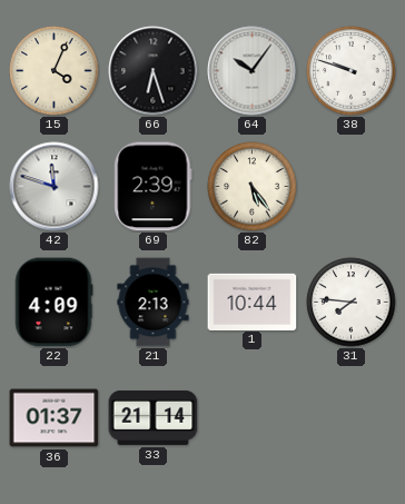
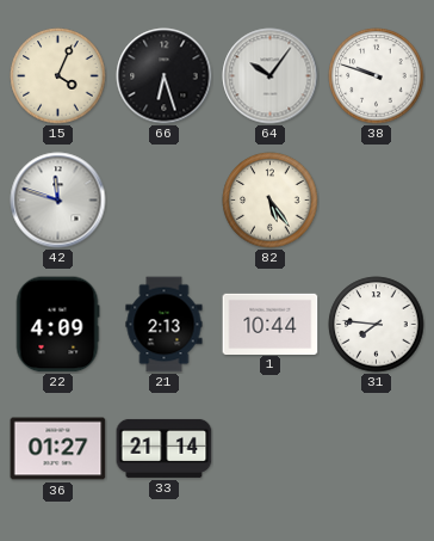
69: 2:39 -> none (154, 187)
36: 01:37 -> 01:27 (58, 449)
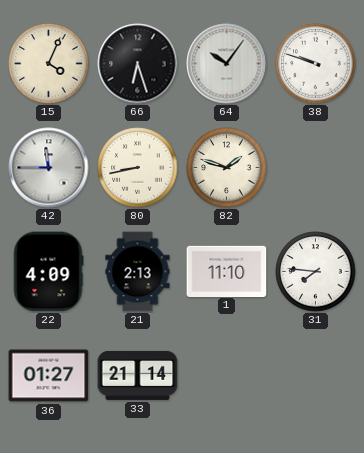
42: 11:48 -> 11:45 (49, 168)
80: none -> 8:43 (138, 168)
82: 5:24 -> 1:48 (227, 168)
1: 10:44 -> 11:10 (227, 271)
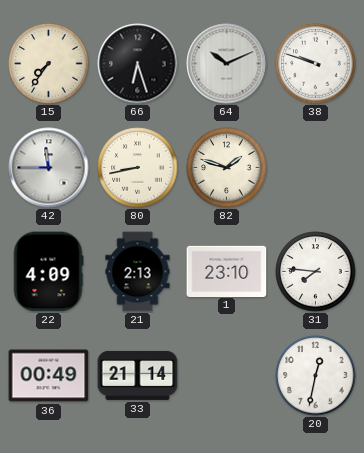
15: 4:04 -> 7:36 (49, 64)
64: 10:06 -> 10:11 (227, 64)
1: 11:10 -> 23:10 (227, 271)
36: 01:27 -> 00:49 (49, 376)
20: none -> 12:32 (316, 376)
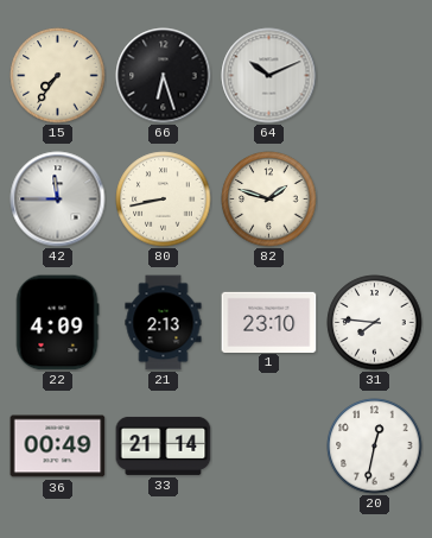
38: 9:48 -> none (316, 64)
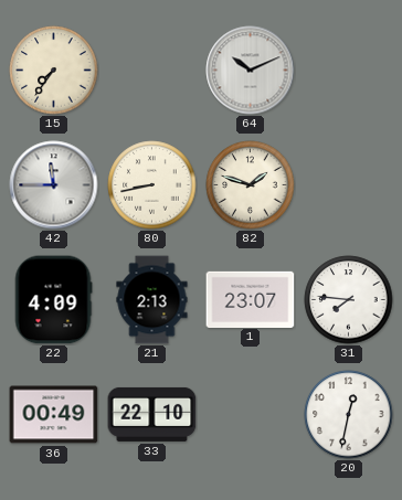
66: 6:27 -> none (164, 76)
1: 23:10 -> 23:07 (251, 299)
33: 21:14 -> 22:10 (152, 414)
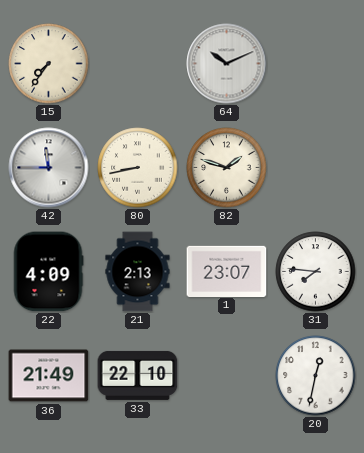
36: 00:49 -> 21:49 (49, 376)
